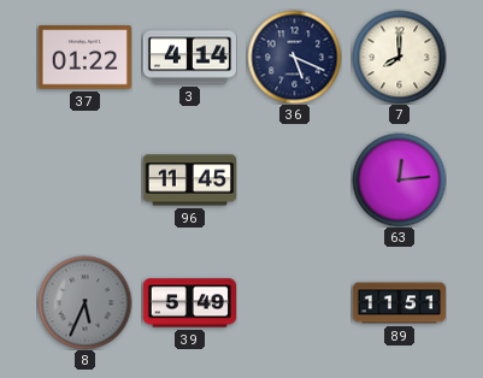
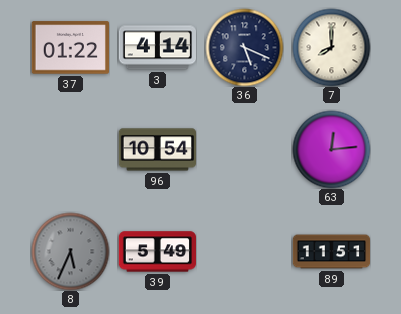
96: 11:45 -> 10:54 (157, 150)
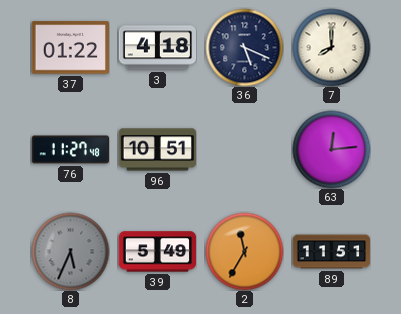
3: 4:14 -> 4:18 (157, 48)
76: none -> 11:27 (70, 150)
96: 10:54 -> 10:51 (157, 150)
2: none -> 11:35 (244, 251)
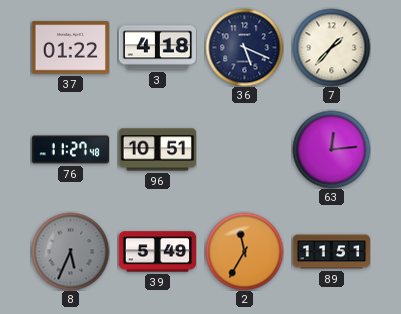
7: 8:00 -> 1:37 (331, 47)
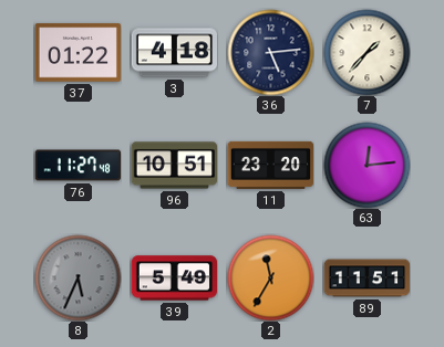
36: 5:19 -> 5:14 (270, 52)
11: none -> 23:20 (270, 165)
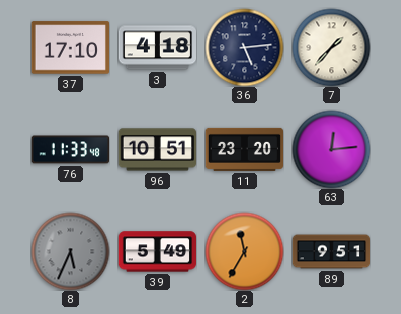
37: 01:22 -> 17:10 (70, 48)
76: 11:27 -> 11:33 (70, 150)
89: 11:51 -> 9:51 (331, 252)
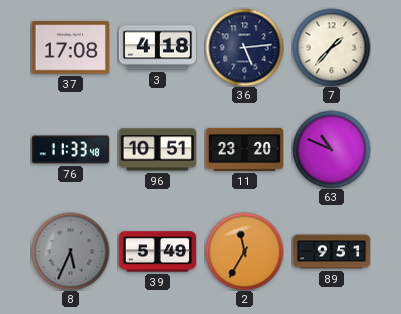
37: 17:10 -> 17:08 (70, 48)
63: 12:14 -> 10:49 (331, 149)
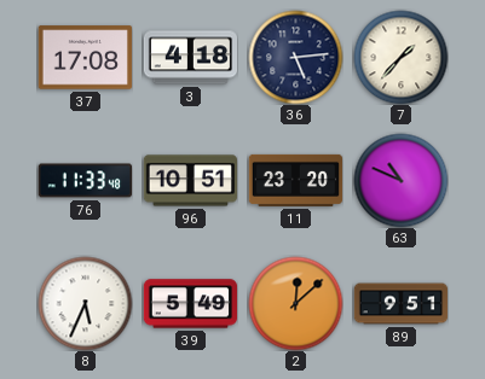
8 dial: grey -> white (85, 303)
2: 11:35 -> 12:08 (295, 303)
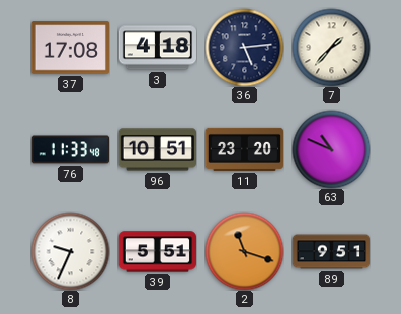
8: 5:34 -> 9:34 (70, 251)
39: 5:49 -> 5:51 (157, 252)
2: 12:08 -> 11:18 (244, 251)
